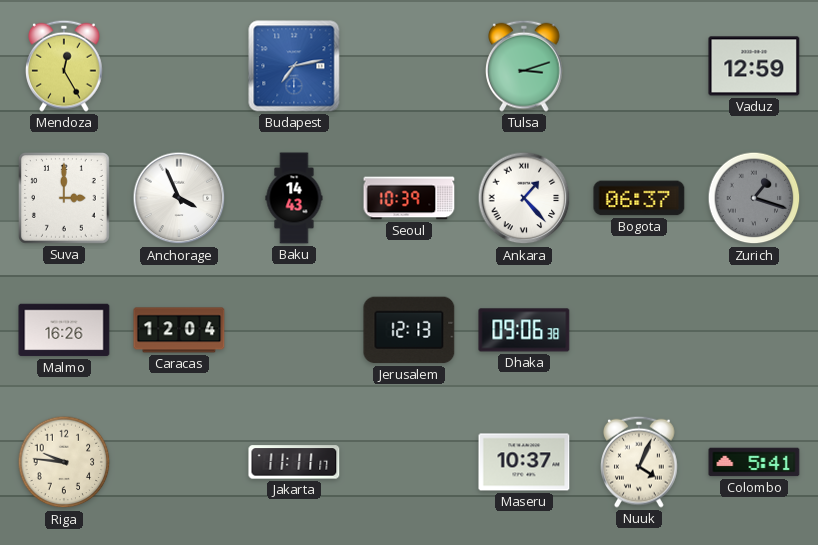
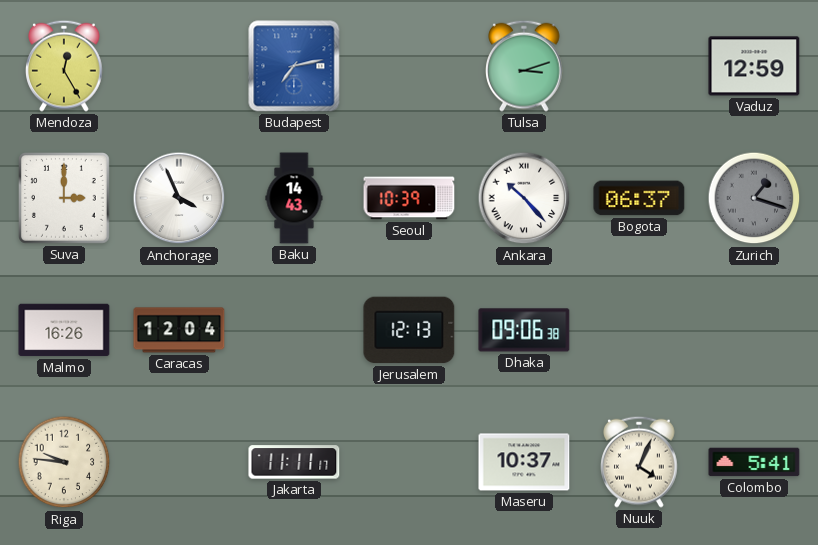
Ankara: 1:23 -> 10:23 (524, 198)
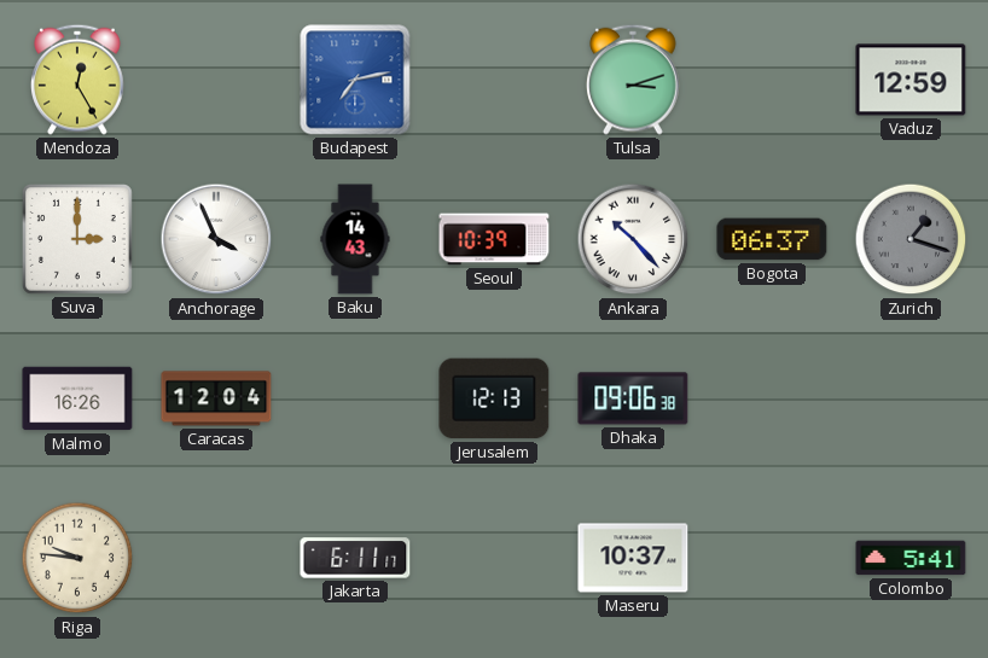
Jakarta: 11:11 -> 6:11 (355, 558)
Nuuk: 4:04 -> none (640, 462)
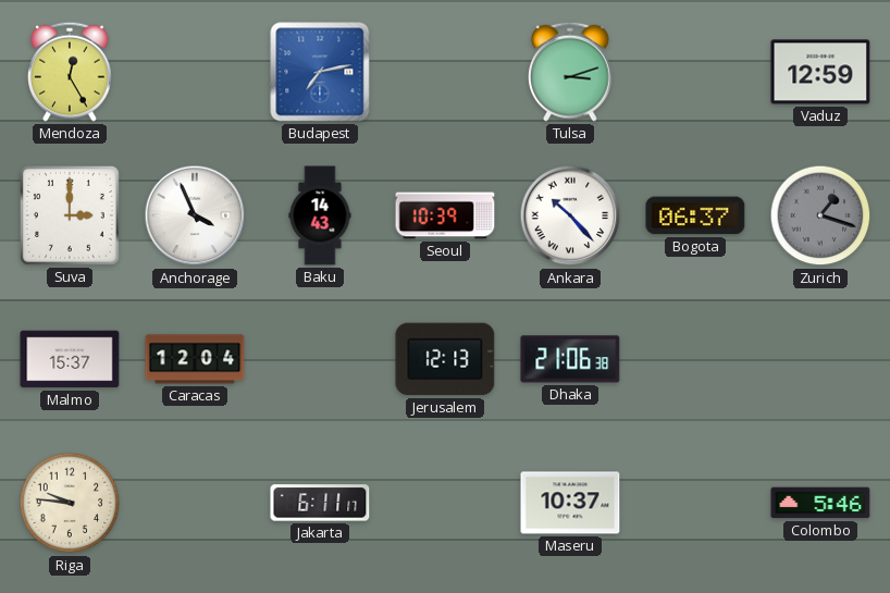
Malmo: 16:26 -> 15:37 (70, 359)
Dhaka: 09:06 -> 21:06 (570, 359)
Colombo: 5:41 -> 5:46 (820, 503)
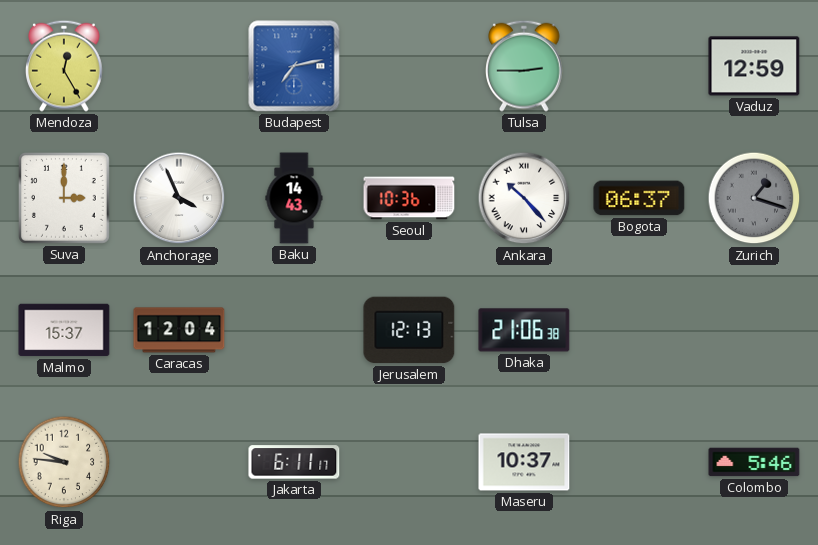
Tulsa: 3:12 -> 2:45 (525, 66)
Seoul: 10:39 -> 10:36 (409, 198)
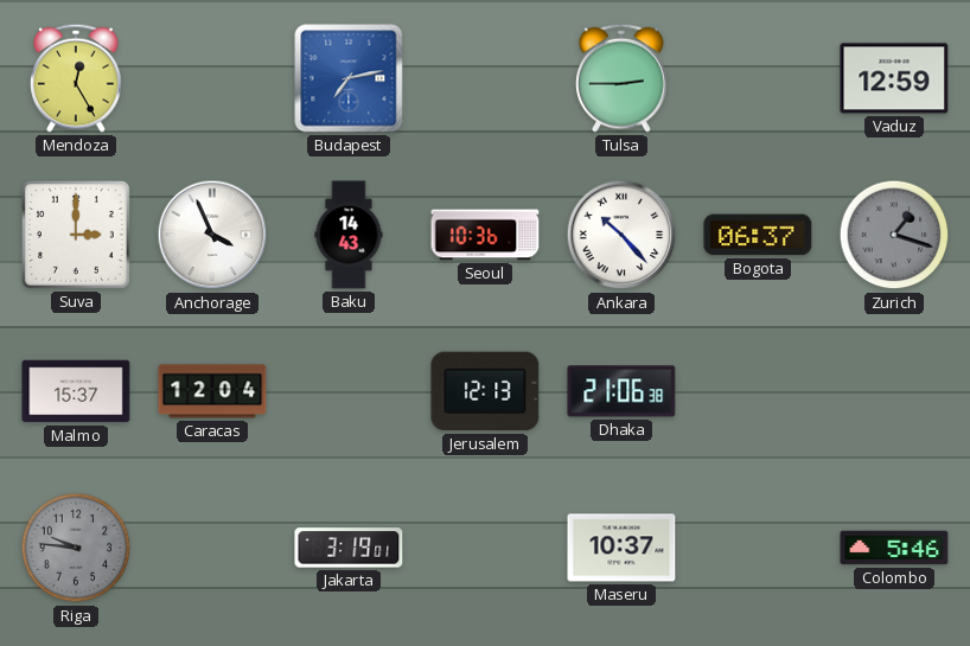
Riga dial: cream -> grey (76, 548)
Jakarta: 6:11 -> 3:19 (349, 548)
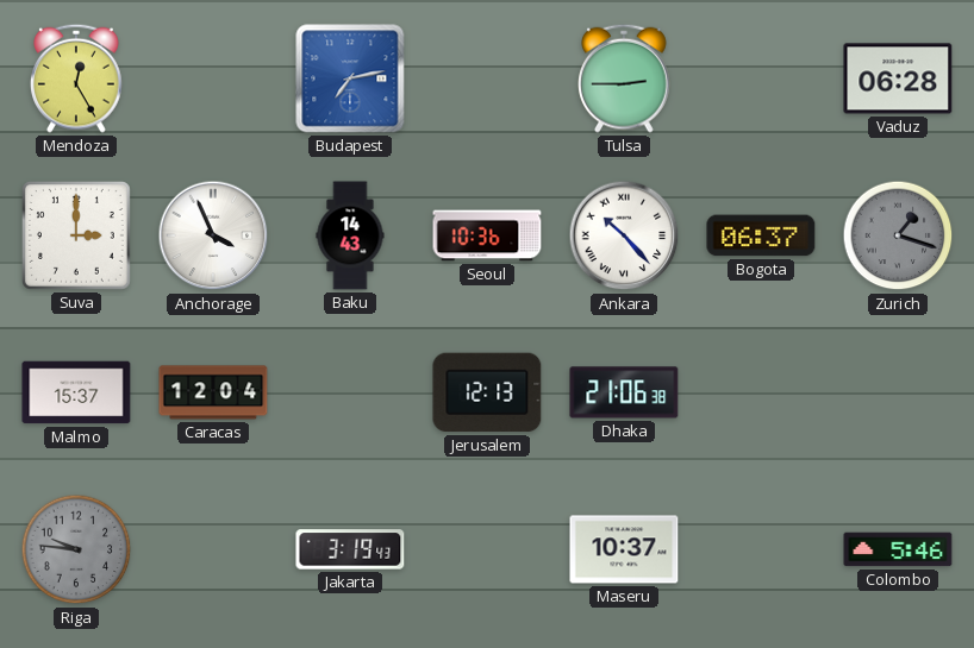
Vaduz: 12:59 -> 06:28 (898, 78)
Jakarta: 3:19:01 -> 3:19:43 (350, 549)
